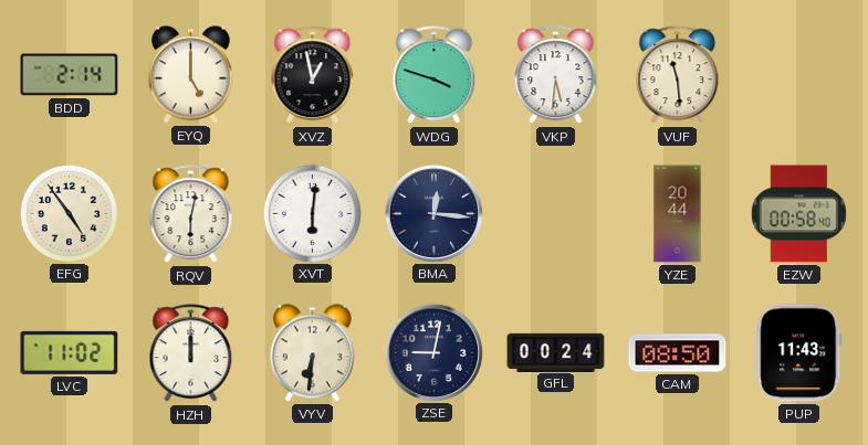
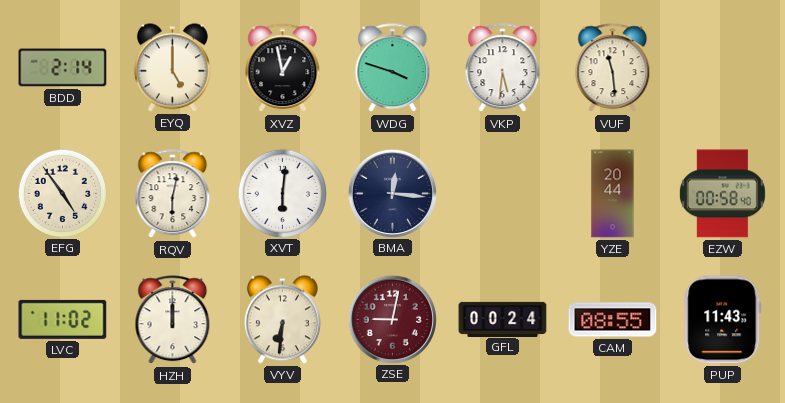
ZSE dial: navy -> burgundy (392, 319)
CAM: 08:50 -> 08:55 (613, 320)
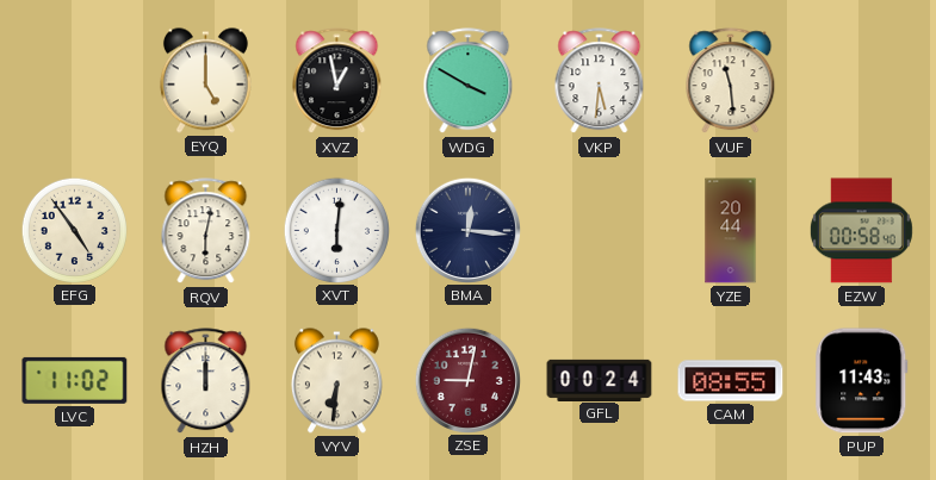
BDD: 2:14 -> none (63, 68)
WDG: 3:48 -> 3:50 (469, 81)
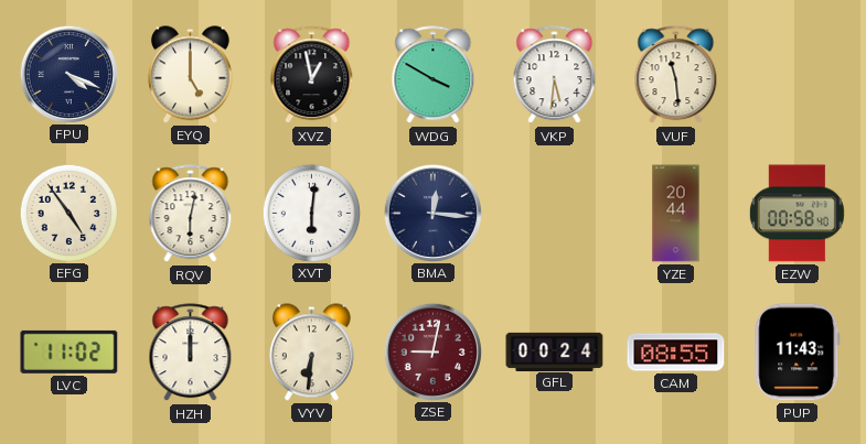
FPU: none -> 4:19 (68, 74)
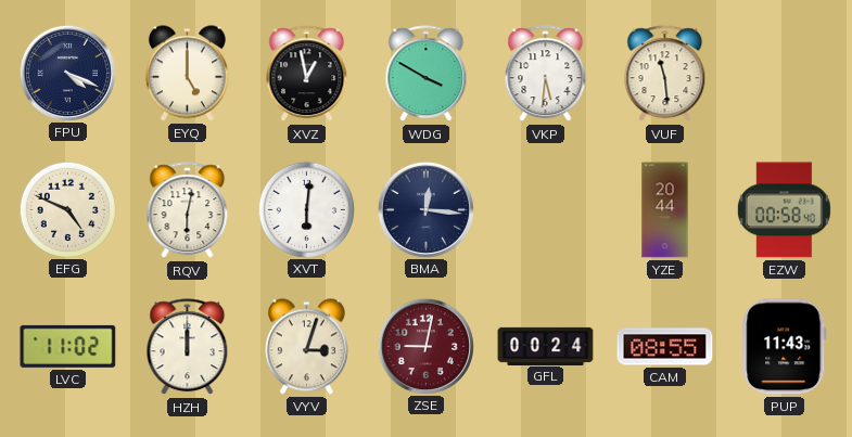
EFG: 4:54 -> 4:49 (67, 209)
VYV: 6:31 -> 3:03 (306, 347)
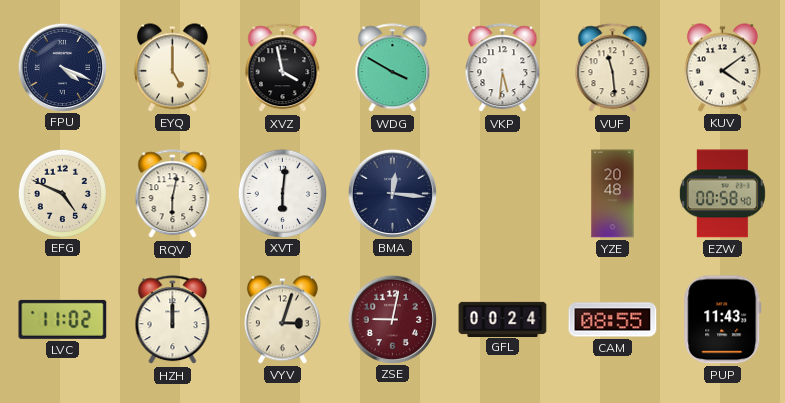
XVZ: 12:58 -> 3:58 (283, 68)
KUV: none -> 4:09 (722, 68)
YZE: 20:44 -> 20:48 (613, 194)
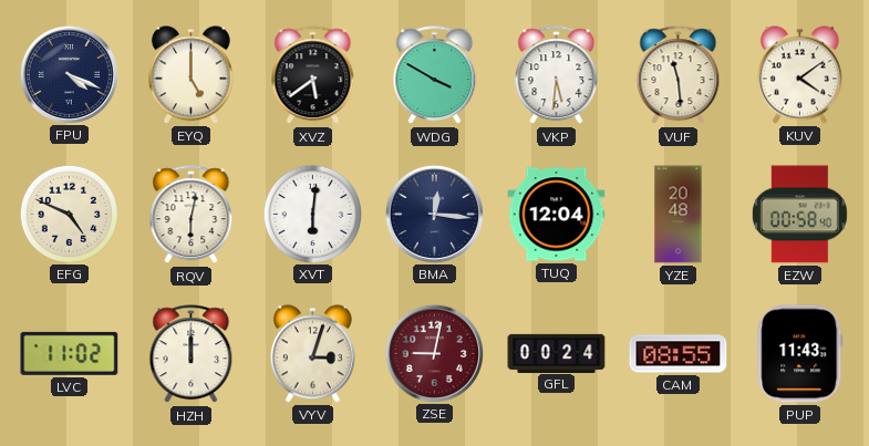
XVZ: 3:58 -> 5:39 (313, 75)
TUQ: none -> 12:04 (557, 215)
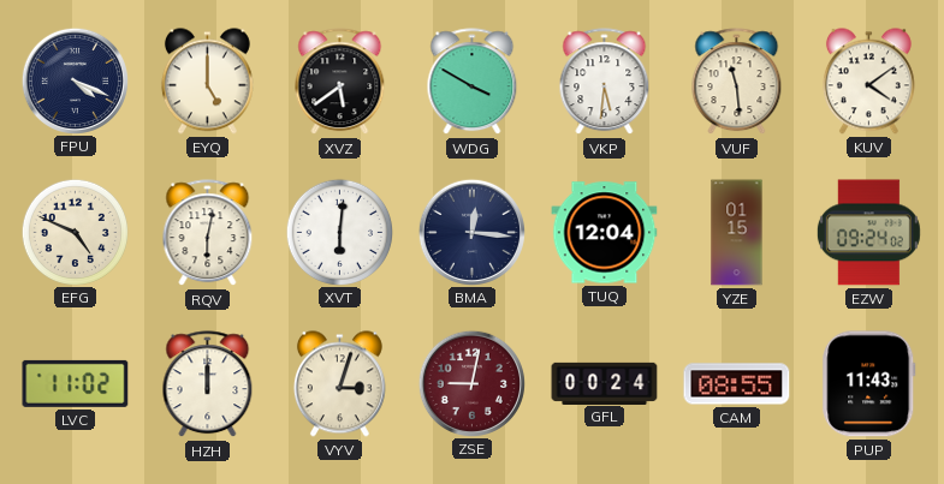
YZE: 20:48 -> 01:15 (737, 233)
EZW: 00:58 -> 09:24 (868, 233)
